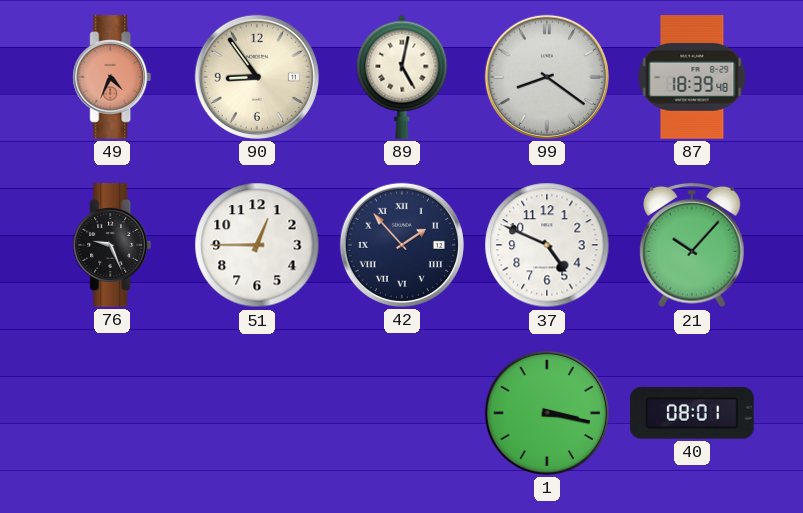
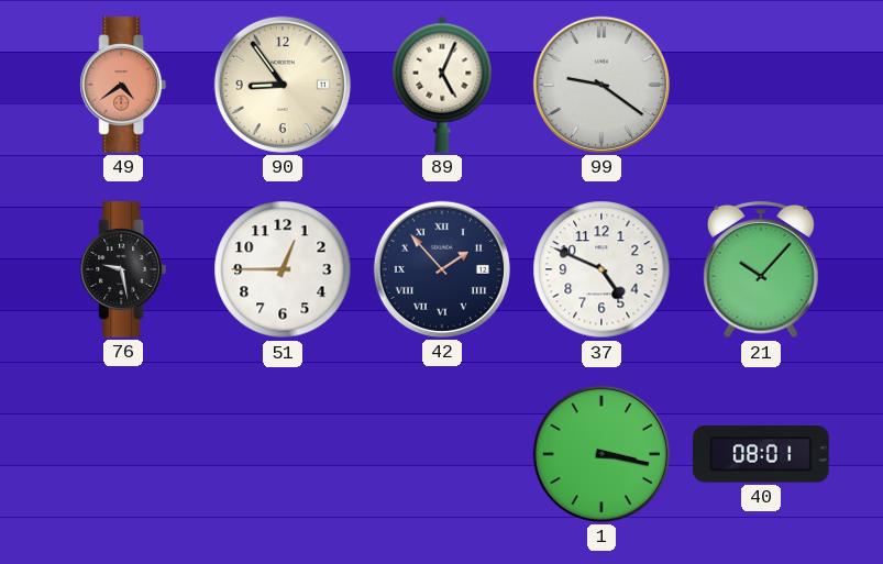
49: 4:34 -> 4:39 (123, 85)
89: 5:02 -> 5:04 (442, 85)
99: 8:21 -> 9:21 (601, 85)
87: 18:39 -> none (692, 78)
76: 9:26 -> 9:28 (123, 269)
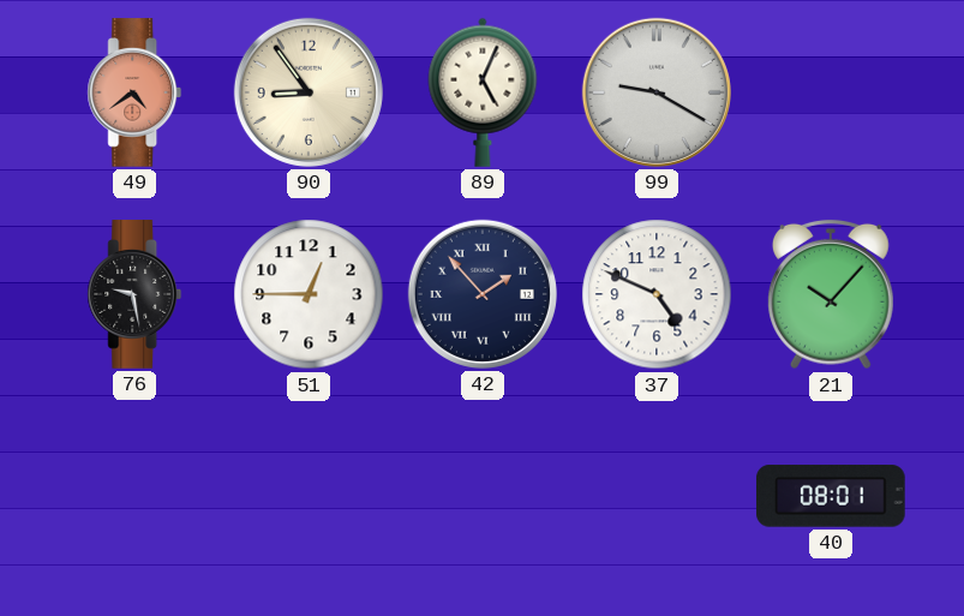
99: 9:21 -> 9:20 (657, 92)
1: 3:17 -> none (601, 454)
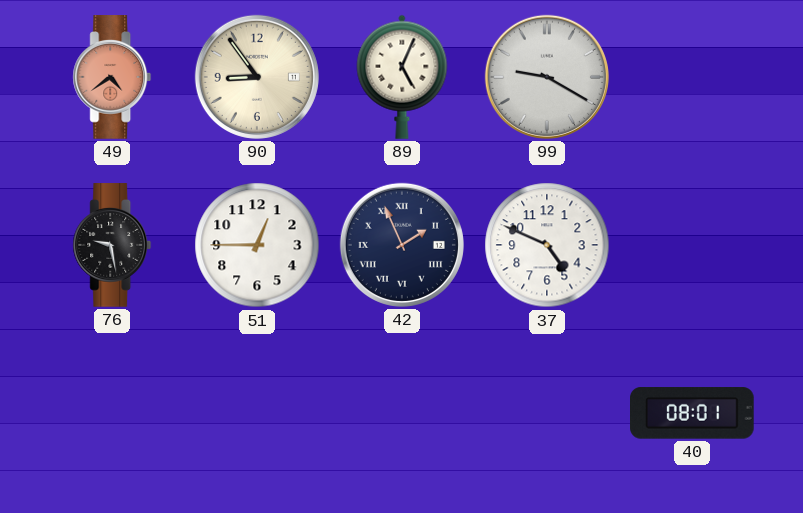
42: 1:53 -> 1:56 (402, 245)
21: 10:07 -> none (832, 294)
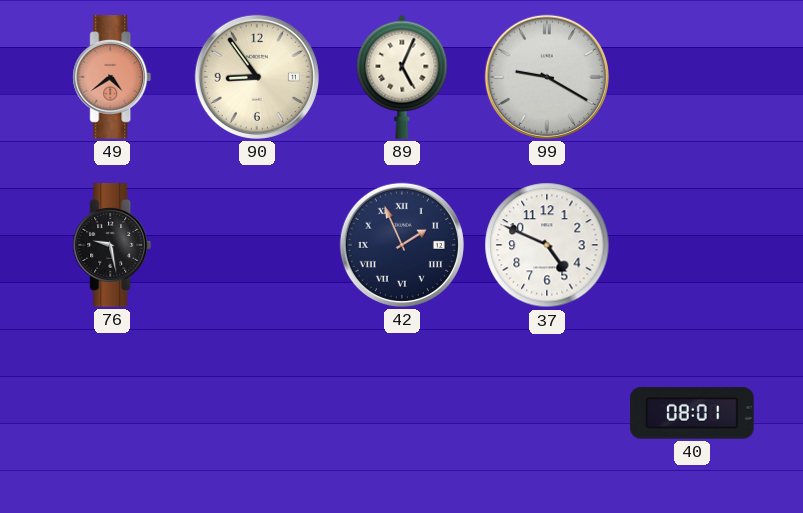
51: 12:45 -> none (257, 245)
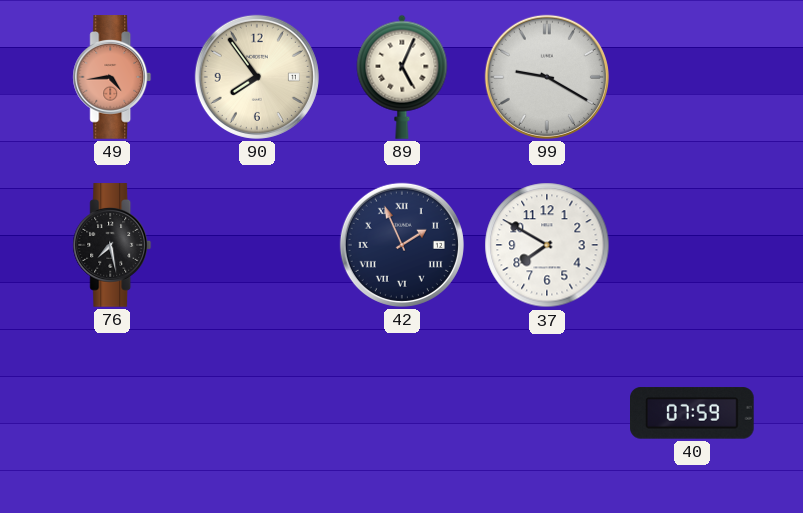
49: 4:39 -> 4:44 (112, 77)
90: 8:54 -> 7:54 (257, 77)
76: 9:28 -> 7:28 (112, 245)
37: 4:49 -> 7:50 (547, 245)
40: 08:01 -> 07:59 (693, 413)
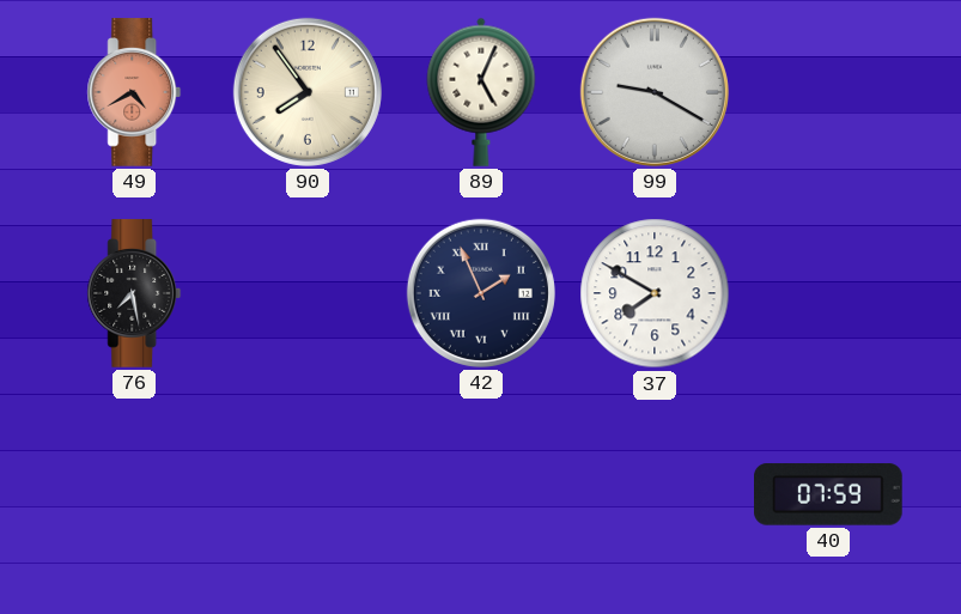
49: 4:44 -> 4:40 (134, 92)
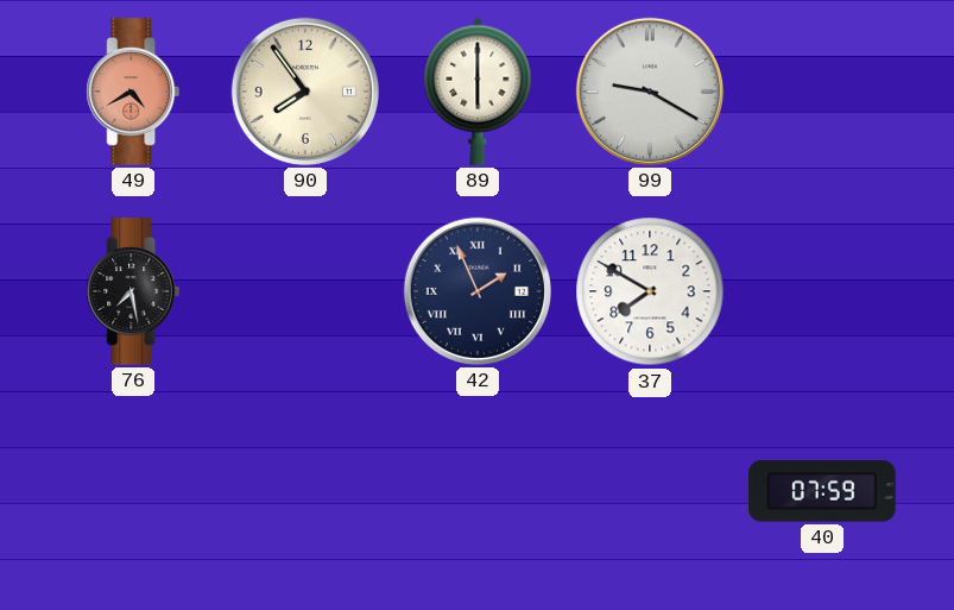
89: 5:04 -> 6:00 (478, 92)
